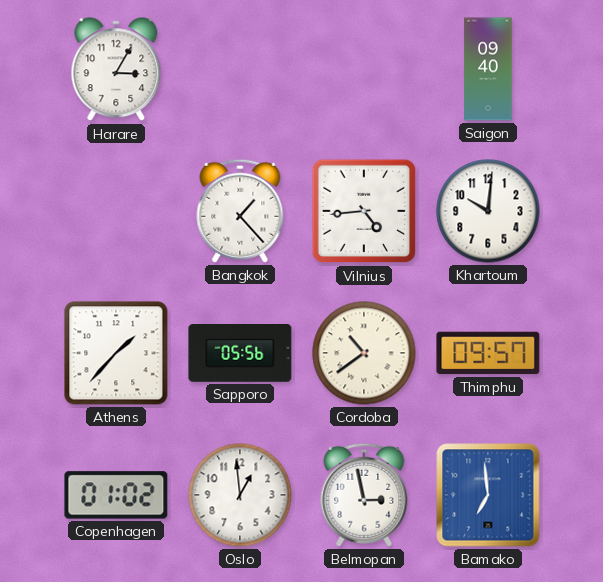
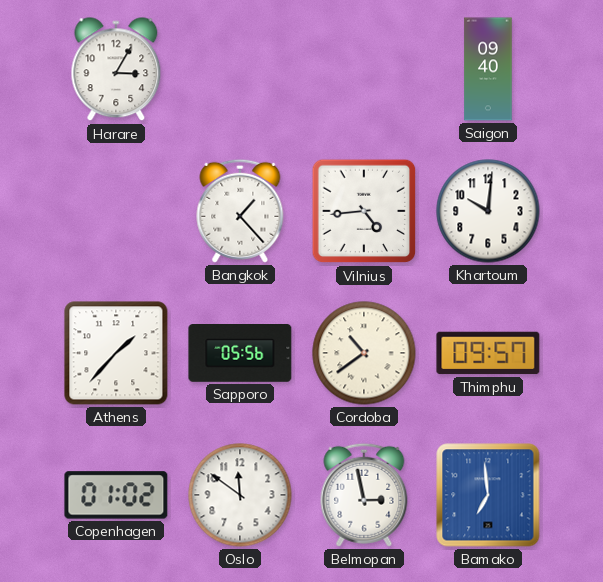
Oslo: 12:59 -> 11:51 (240, 495)
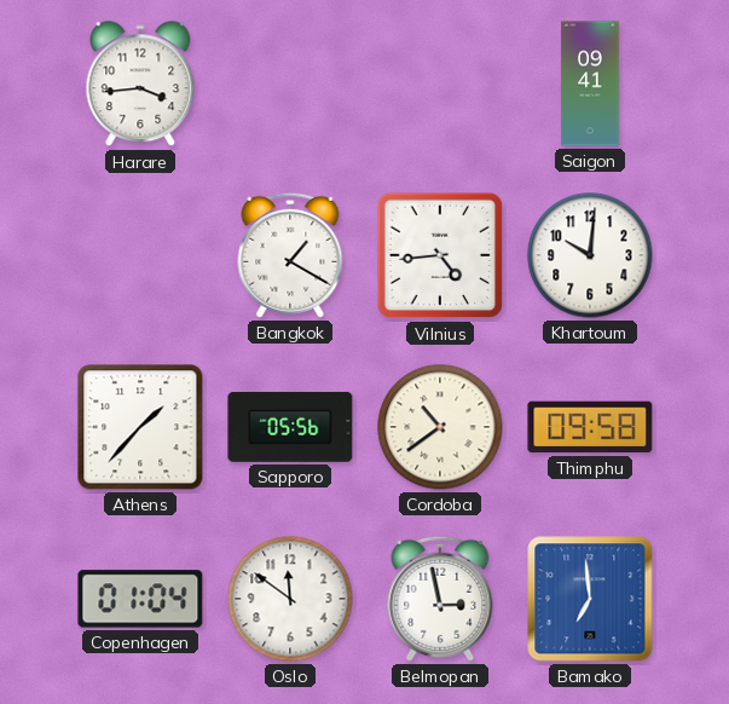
Harare: 3:05 -> 3:44 (140, 85)
Saigon: 09:40 -> 09:41 (590, 83)
Bangkok: 1:23 -> 1:20 (290, 255)
Thimphu: 09:57 -> 09:58 (590, 427)
Copenhagen: 01:02 -> 01:04 (140, 599)
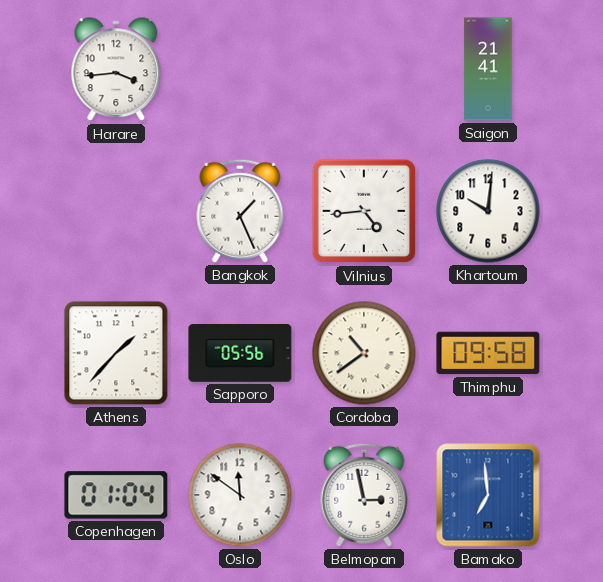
Saigon: 09:41 -> 21:41 (488, 69)
Bangkok: 1:20 -> 1:26 (240, 211)
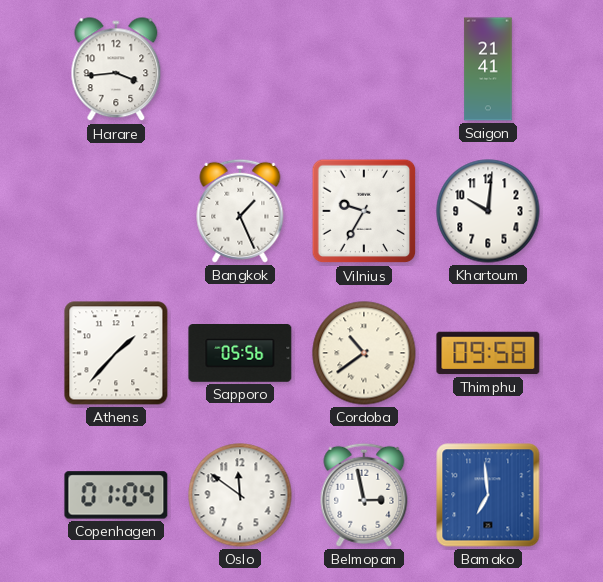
Vilnius: 4:44 -> 9:35 (364, 211)
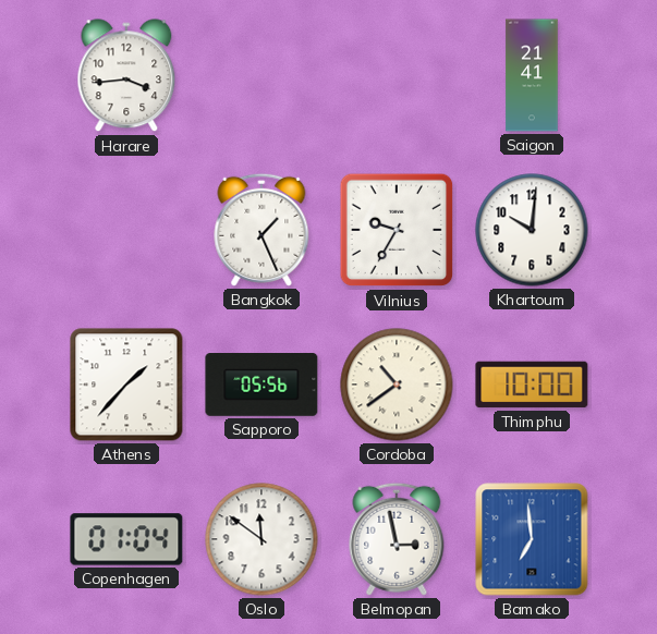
Thimphu: 09:58 -> 10:00 (532, 385)
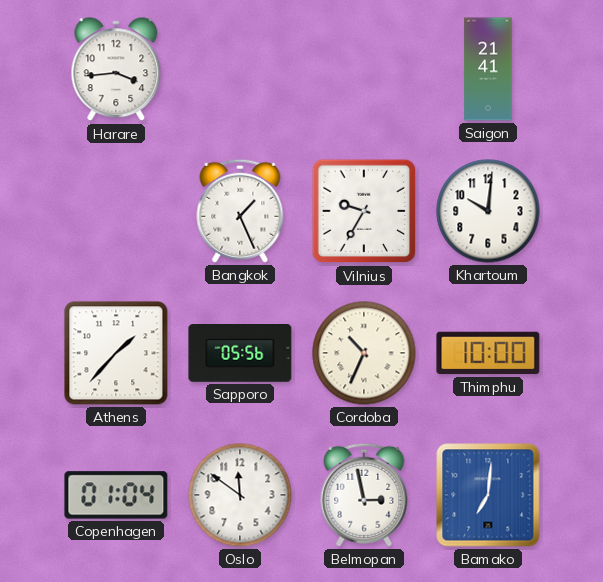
Cordoba: 10:39 -> 10:34 (364, 353)
Bamako: 6:59 -> 7:01 (488, 495)
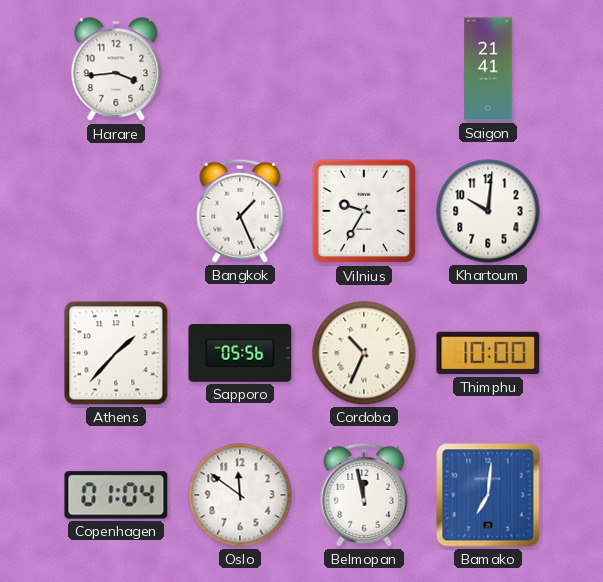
Belmopan: 2:58 -> 11:58 (364, 495)
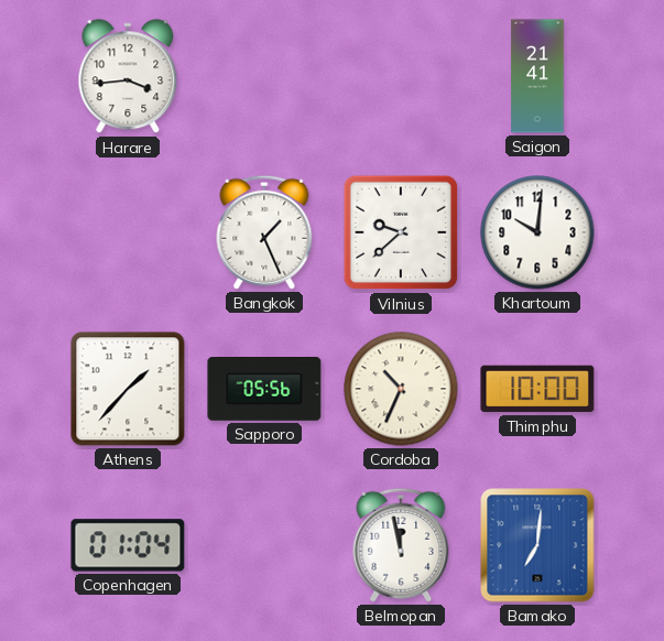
Vilnius: 9:35 -> 9:38 (401, 232)
Oslo: 11:51 -> none (240, 495)
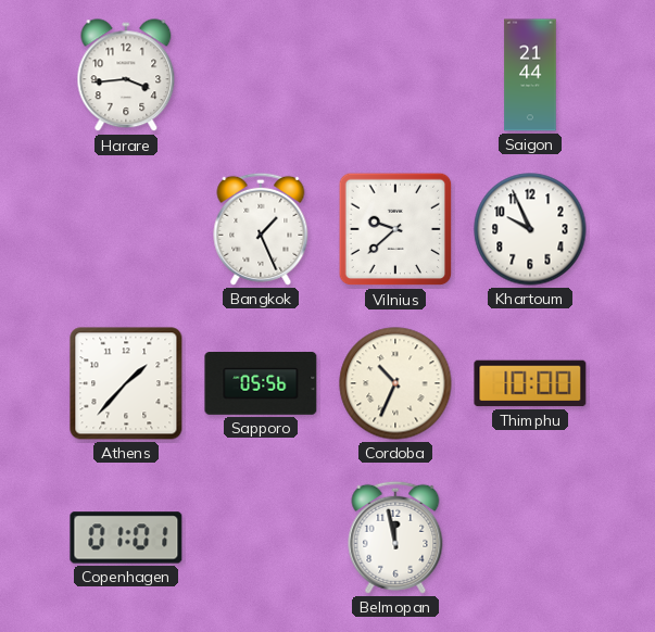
Saigon: 21:41 -> 21:44 (530, 75)
Khartoum: 10:01 -> 9:56 (530, 229)
Copenhagen: 01:04 -> 01:01 (126, 538)
Bamako: 7:01 -> none (537, 545)
